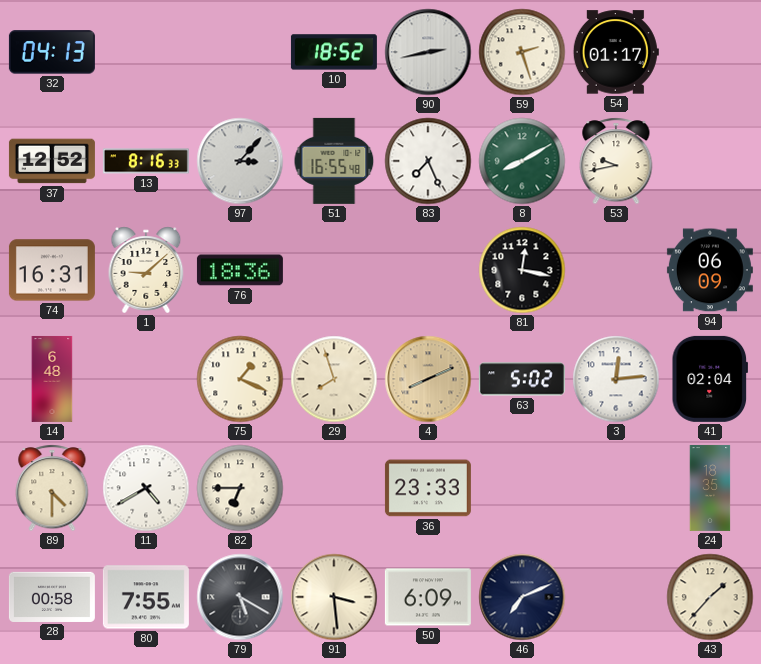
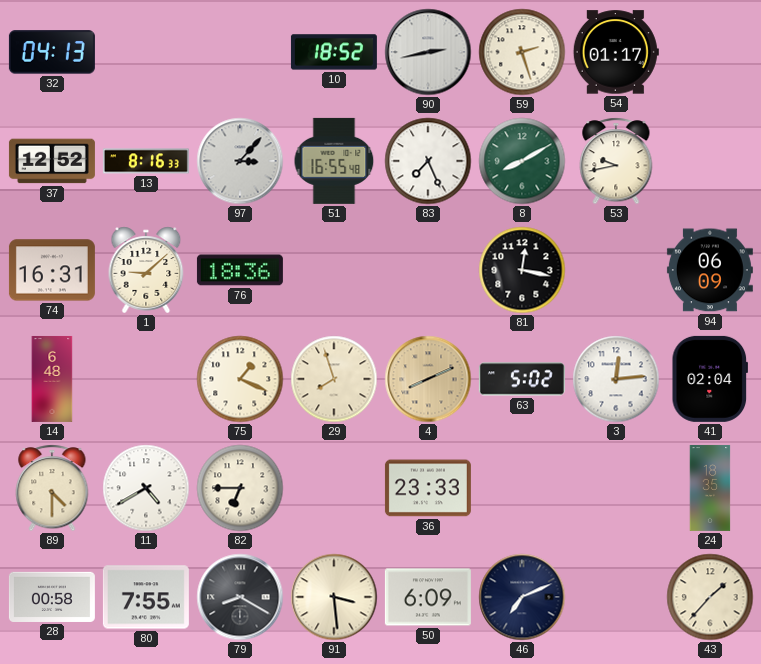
79: 5:20 -> 8:20 (240, 597)
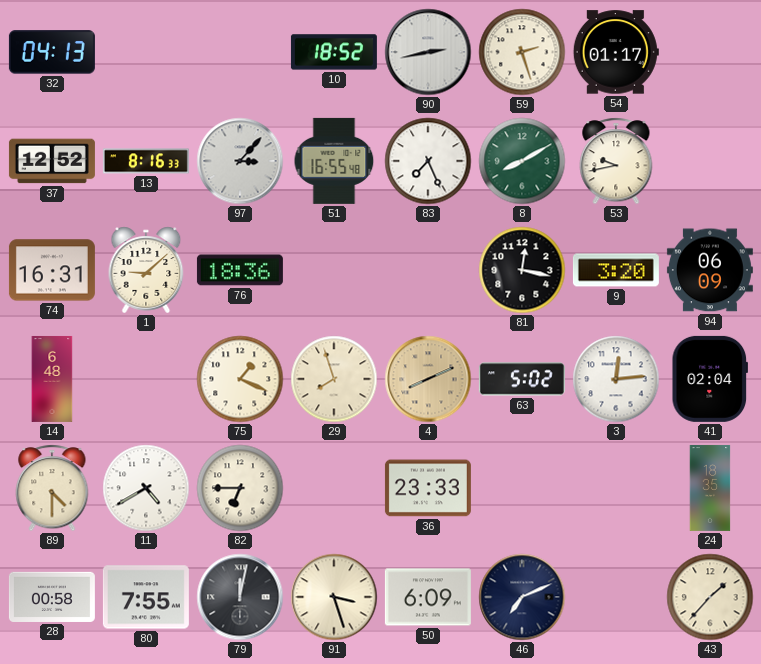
9: none -> 3:20 (616, 270)
79: 8:20 -> 12:02 (240, 597)
91: 3:29 -> 3:27 (334, 597)
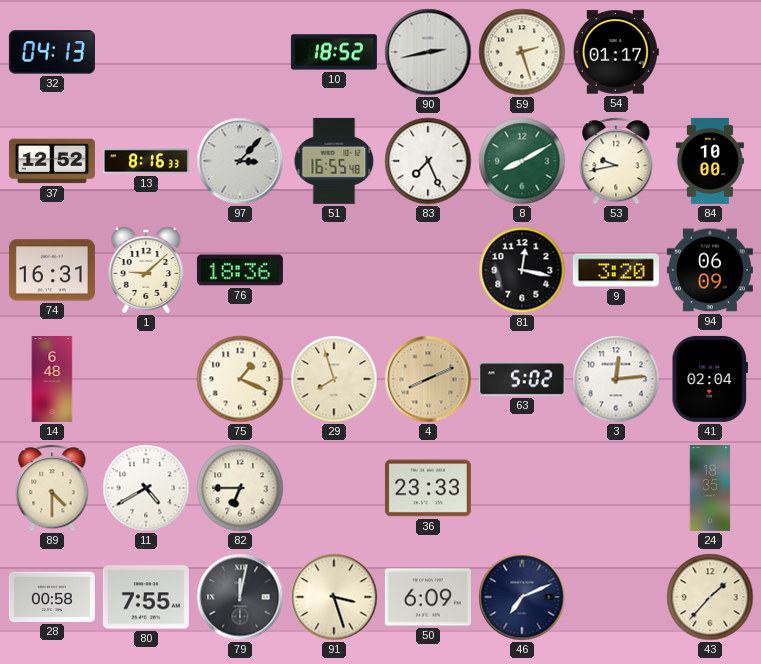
84: none -> 10:00 (710, 161)
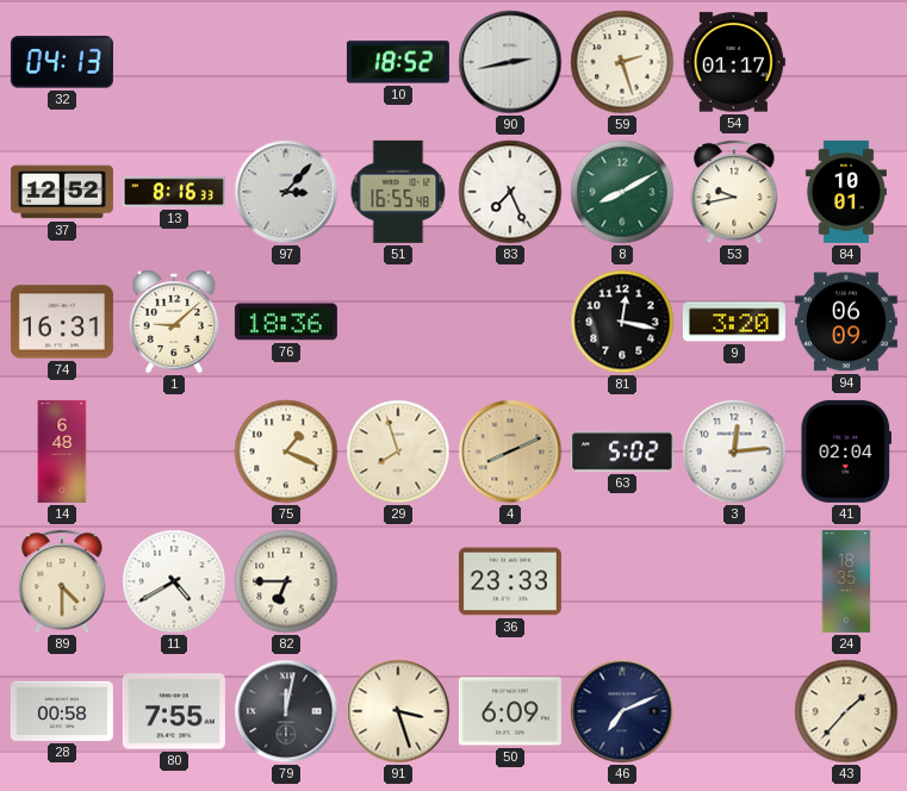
84: 10:00 -> 10:01 (846, 192)
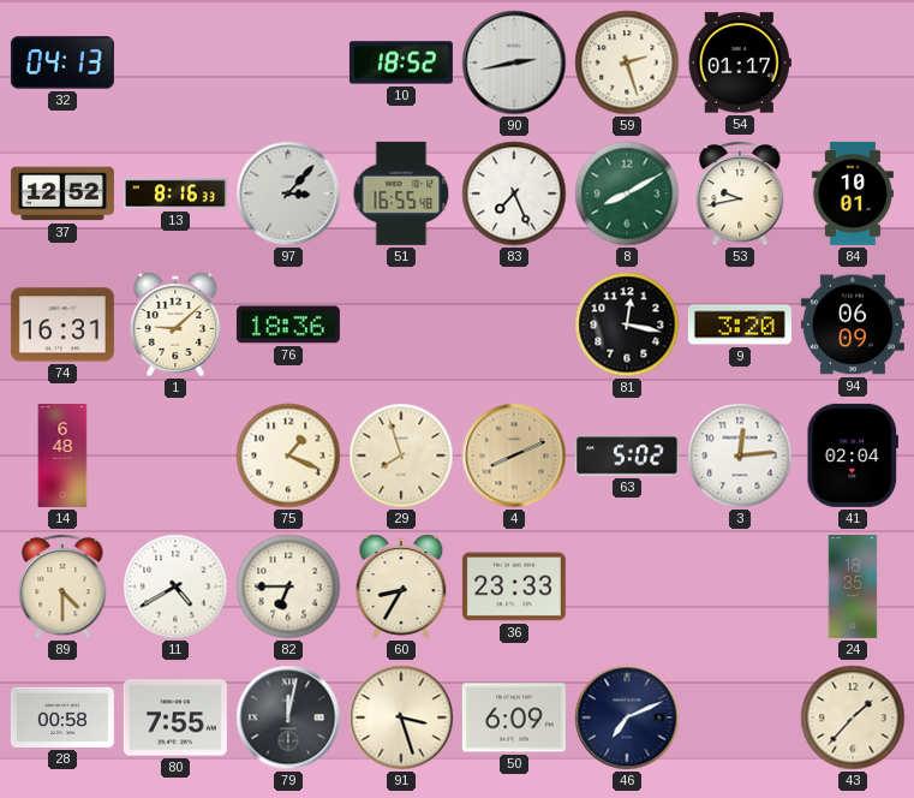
60: none -> 8:35 (401, 586)
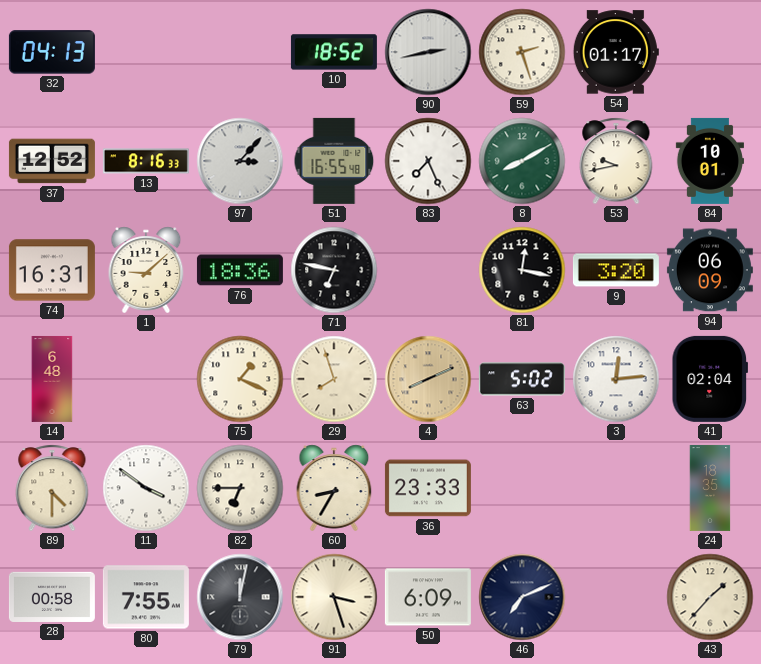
71: none -> 6:47 (334, 270)
11: 4:40 -> 3:51 (146, 488)
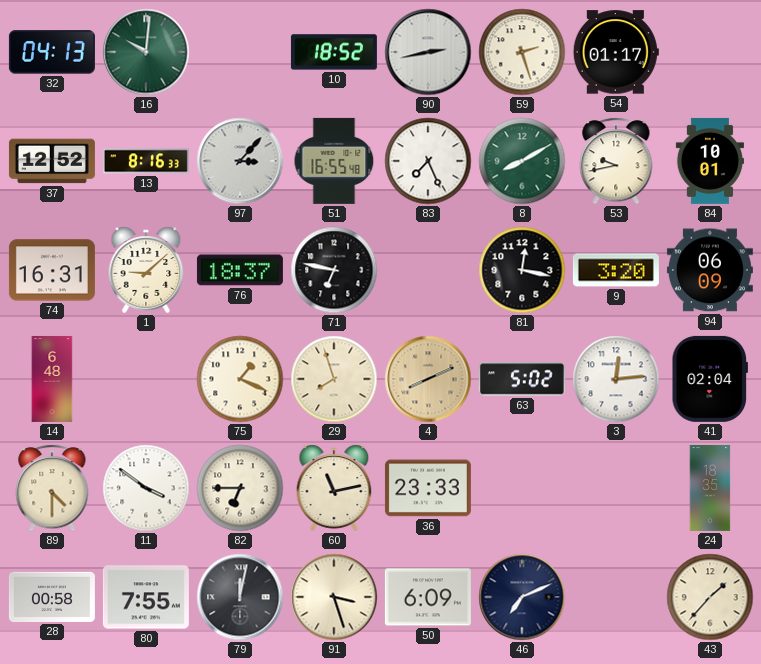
16: none -> 10:01 (146, 52)
76: 18:36 -> 18:37 (240, 270)
60: 8:35 -> 11:13 (334, 488)
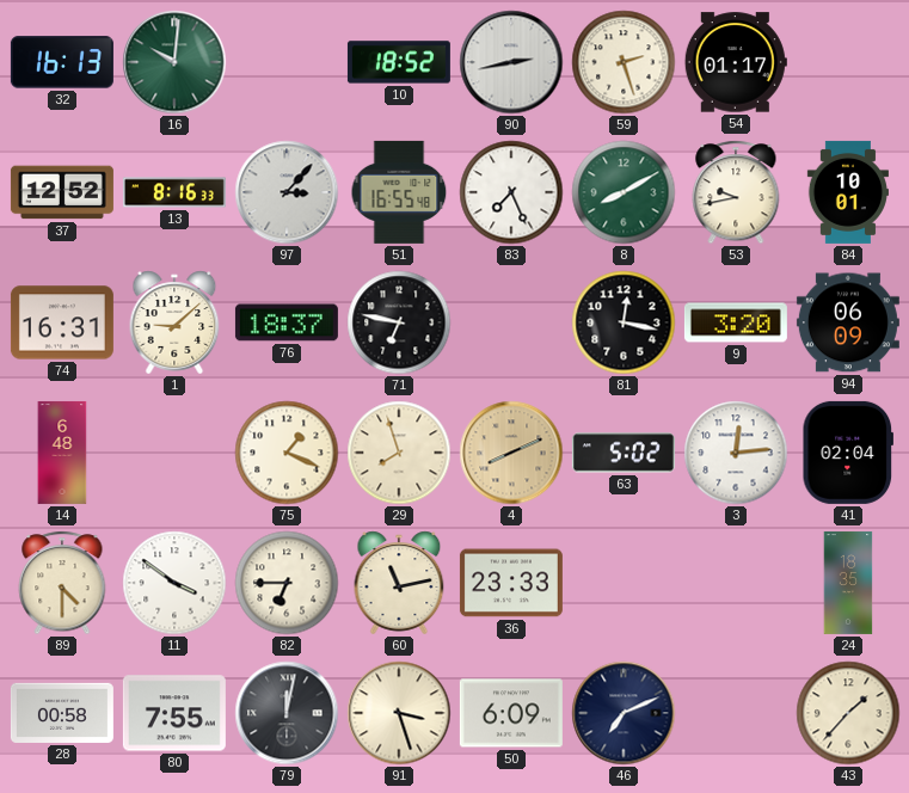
32: 04:13 -> 16:13 (62, 62)
